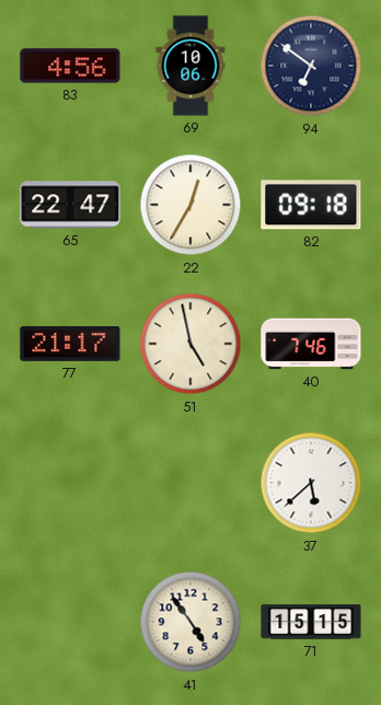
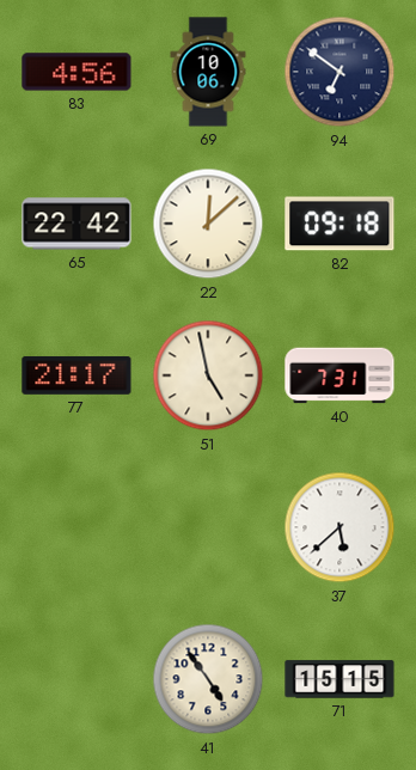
65: 22:47 -> 22:42 (77, 224)
22: 12:35 -> 12:08 (208, 224)
40: 7:46 -> 7:31 (339, 375)
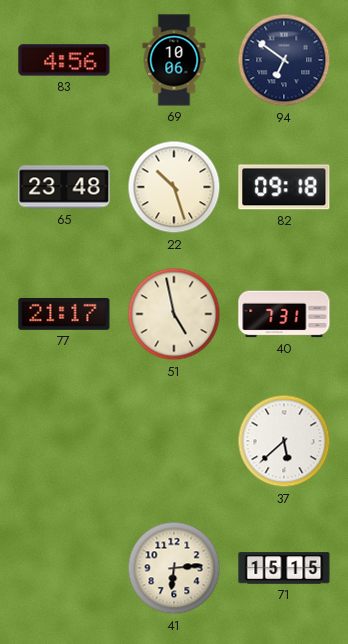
65: 22:42 -> 23:48 (64, 187)
22: 12:08 -> 10:27 (174, 187)
41: 4:54 -> 6:14 (174, 568)
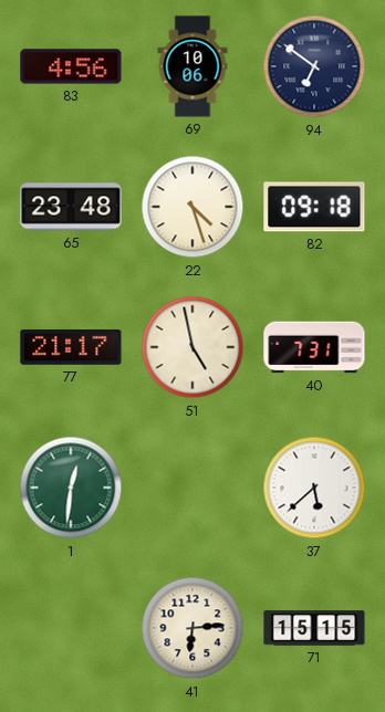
22: 10:27 -> 4:27 (192, 207)
1: none -> 12:31 (71, 488)
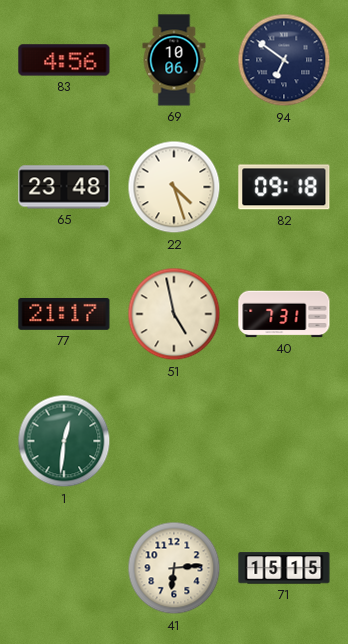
37: 5:38 -> none (314, 488)
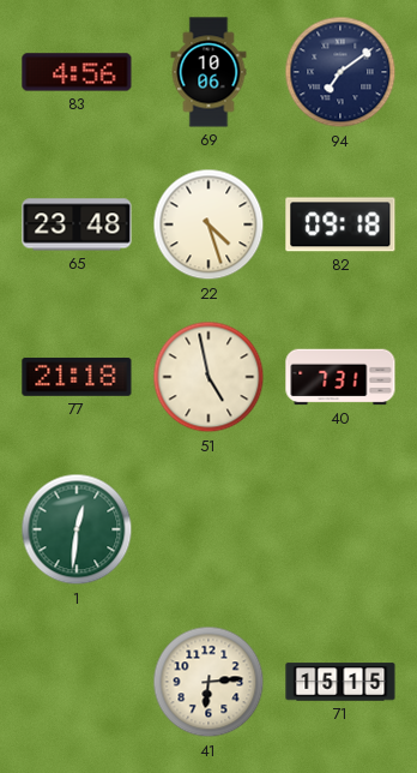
94: 6:51 -> 7:09 (340, 72)
77: 21:17 -> 21:18 (77, 377)
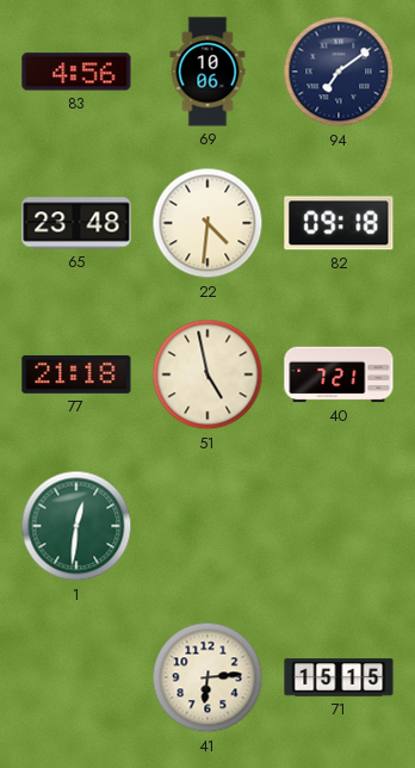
22: 4:27 -> 4:31 (207, 223)
40: 7:31 -> 7:21 (339, 374)
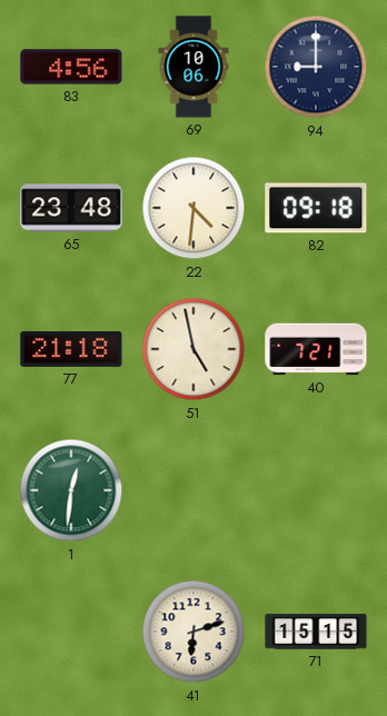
94: 7:09 -> 9:00 (316, 67)
41: 6:14 -> 6:12 (193, 632)
